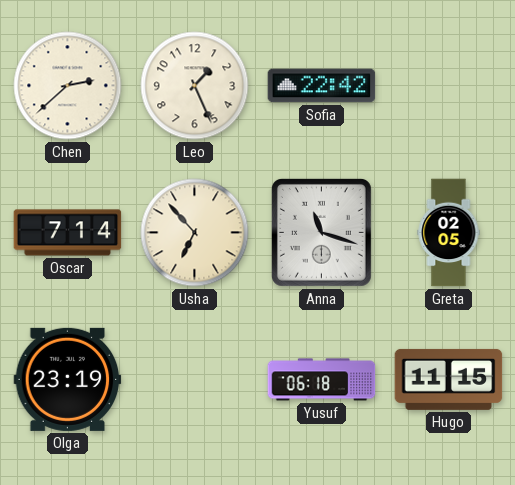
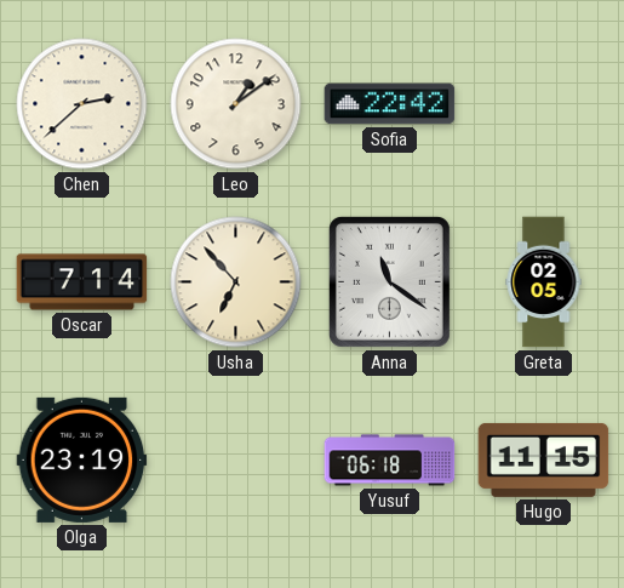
Leo: 1:26 -> 1:09 (236, 104)
Anna: 11:18 -> 11:21 (389, 281)
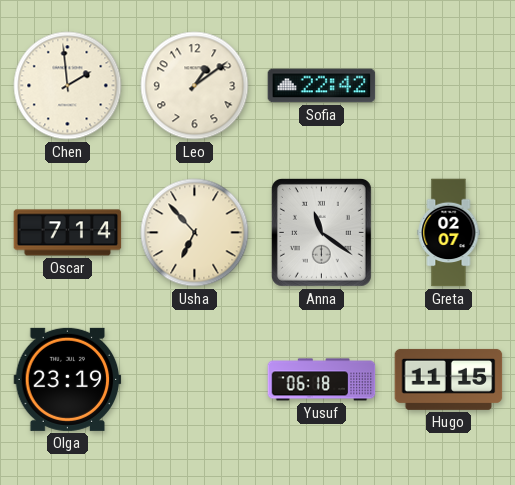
Chen: 2:38 -> 1:59 (68, 86)
Greta: 02:05 -> 02:07 (449, 233)
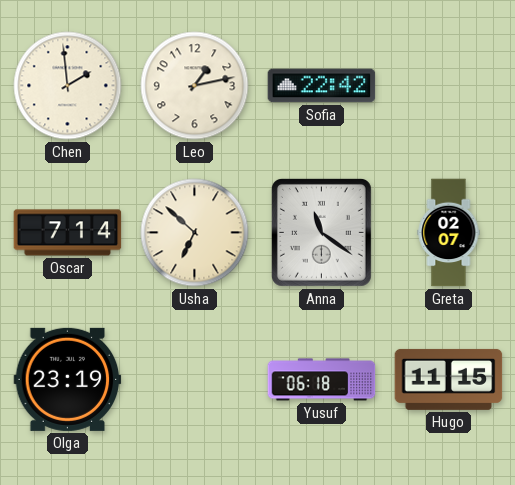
Leo: 1:09 -> 1:13 (195, 86)
Usha: 6:53 -> 6:52 (195, 233)
